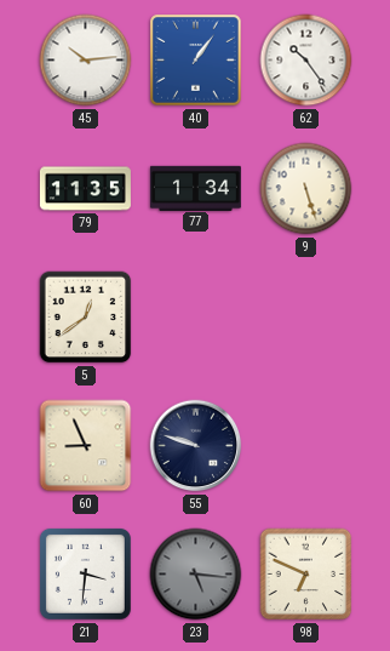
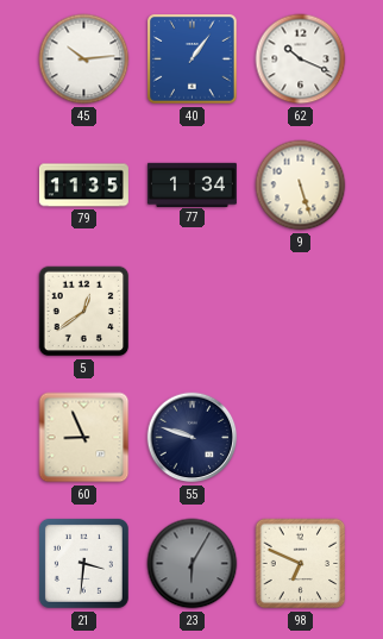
62: 10:24 -> 10:19 (301, 59)
23: 5:16 -> 6:05 (193, 564)
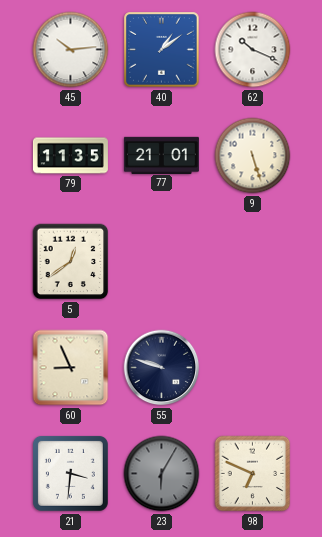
40: 1:06 -> 1:09 (162, 50)
77: 1:34 -> 21:01 (161, 155)
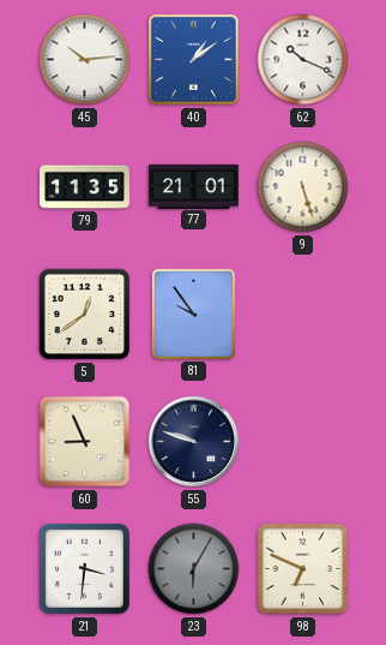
81: none -> 9:54 (193, 313)
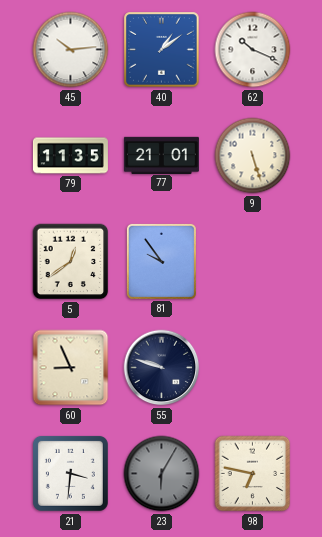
98: 6:49 -> 6:47 (253, 474)
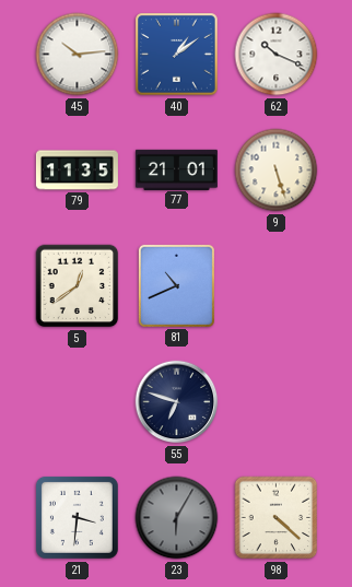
81: 9:54 -> 10:41 (176, 285)
60: 8:56 -> none (71, 368)
55: 9:48 -> 6:48 (177, 402)
98: 6:47 -> 4:22 (277, 518)
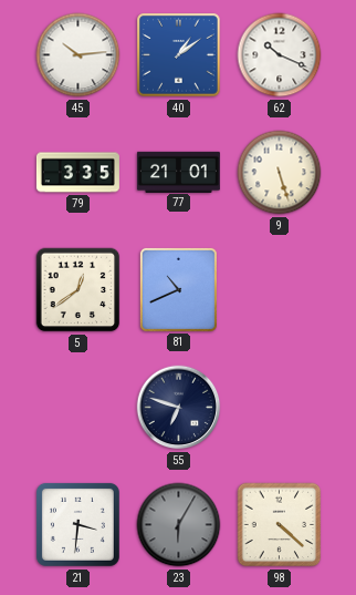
79: 11:35 -> 3:35 (77, 173)
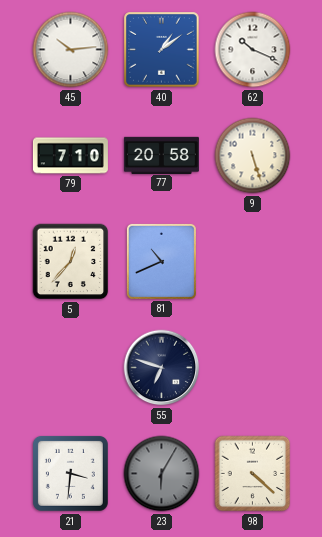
79: 3:35 -> 7:10 (70, 156)
77: 21:01 -> 20:58 (161, 155)
5: 12:39 -> 12:37 (71, 262)
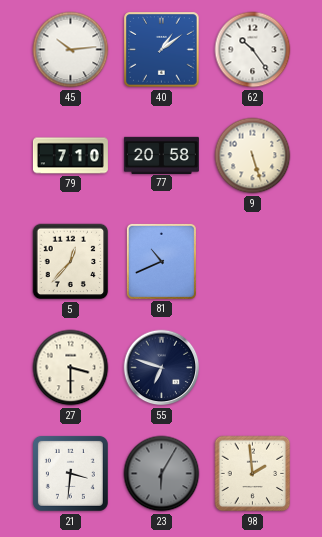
62: 10:19 -> 10:24 (253, 50)
27: none -> 3:30 (71, 368)
98: 4:22 -> 1:59 (253, 474)
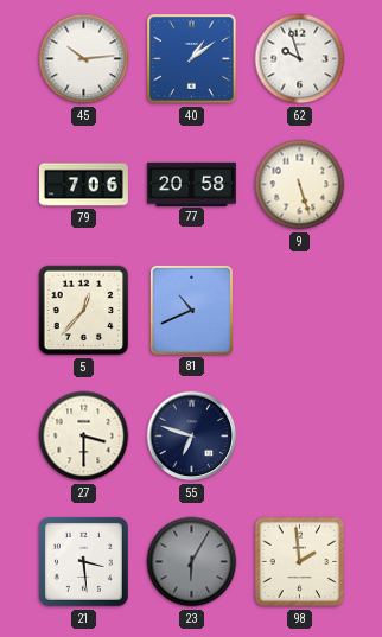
62: 10:24 -> 9:57 (300, 59)
79: 7:10 -> 7:06 (83, 185)
21: 3:31 -> 3:29 (83, 561)
